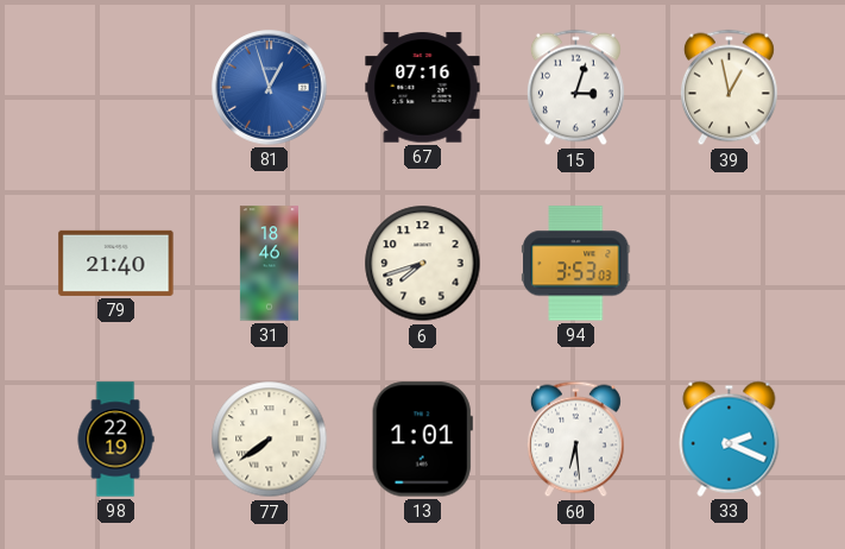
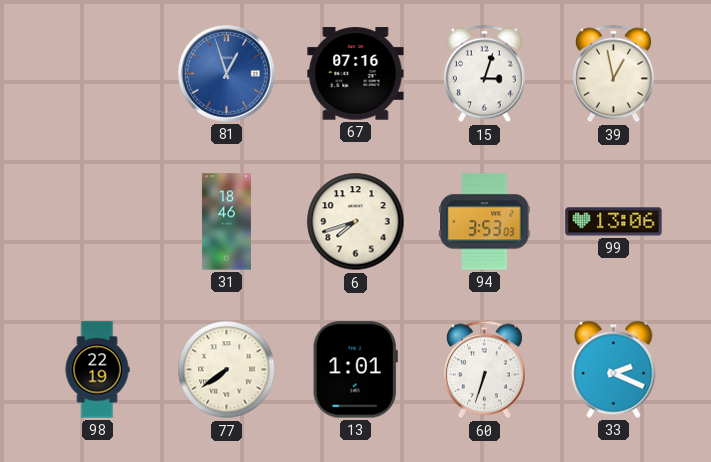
79: 21:40 -> none (116, 263)
99: none -> 13:06 (614, 222)
60: 6:29 -> 6:33 (484, 370)
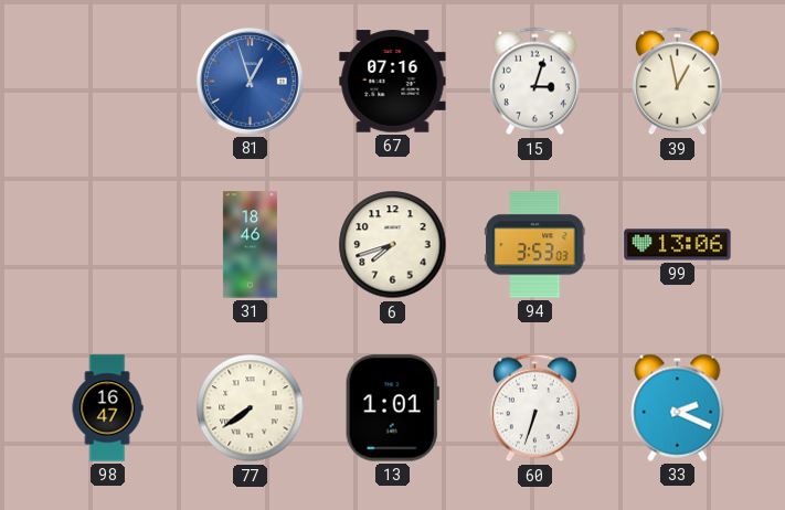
98: 22:19 -> 16:47 (107, 408)
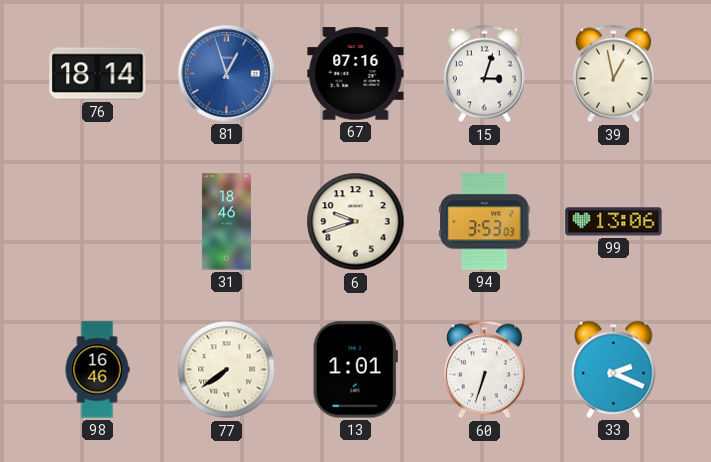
76: none -> 18:14 (98, 74)
6: 7:42 -> 9:42 (356, 222)
98: 16:47 -> 16:46 (97, 370)
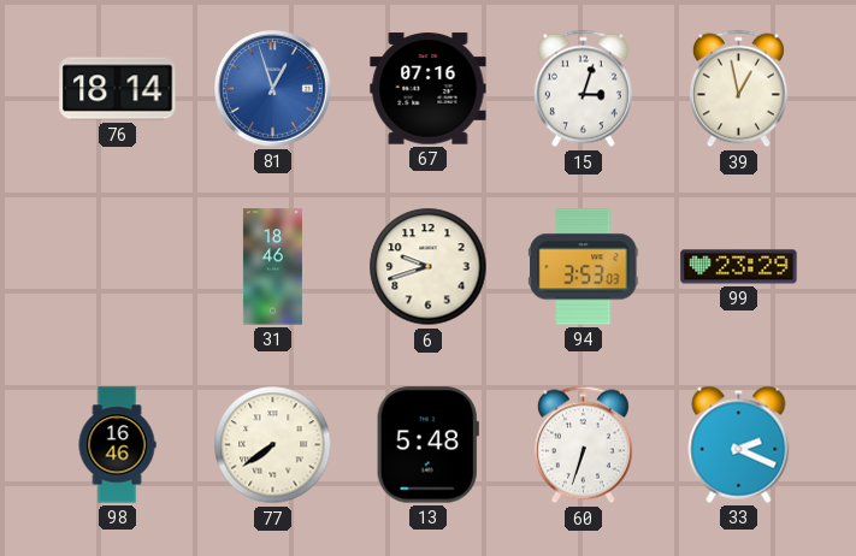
99: 13:06 -> 23:29 (739, 267)
13: 1:01 -> 5:48 (427, 445)
